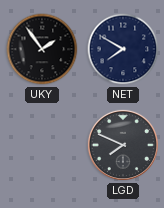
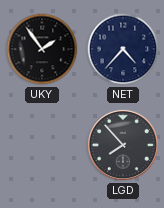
NET: 7:50 -> 4:37 (123, 49)
LGD: 7:49 -> 7:53 (123, 145)
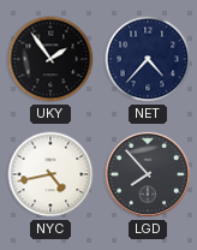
NYC: none -> 4:43 (50, 174)
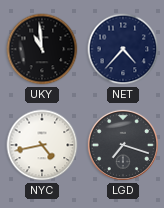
UKY: 1:54 -> 10:59 (42, 49)
LGD: 7:53 -> 7:18 (123, 145)
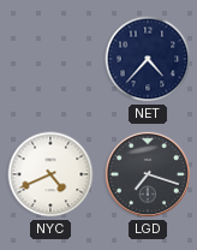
UKY: 10:59 -> none (42, 49)
NYC: 4:43 -> 4:41 (50, 174)
